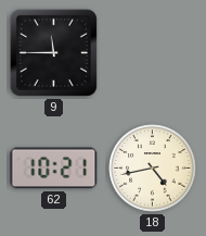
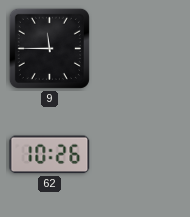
62: 10:21 -> 10:26 (50, 155)
18: 4:43 -> none (153, 169)
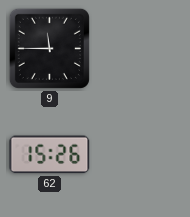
62: 10:26 -> 15:26 (50, 155)
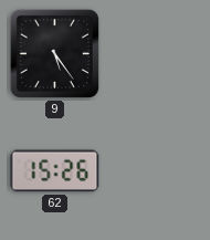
9: 11:45 -> 5:24 (54, 53)
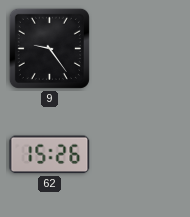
9: 5:24 -> 9:24 (49, 48)
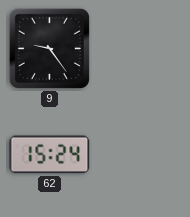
62: 15:26 -> 15:24 (50, 155)
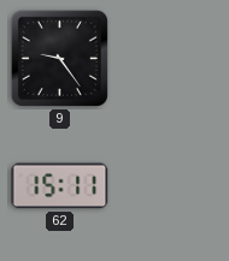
62: 15:24 -> 15:11 (60, 186)
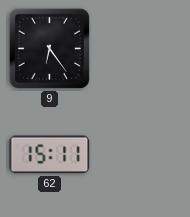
9: 9:24 -> 6:24 (49, 48)
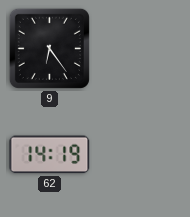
62: 15:11 -> 14:19 (50, 155)
